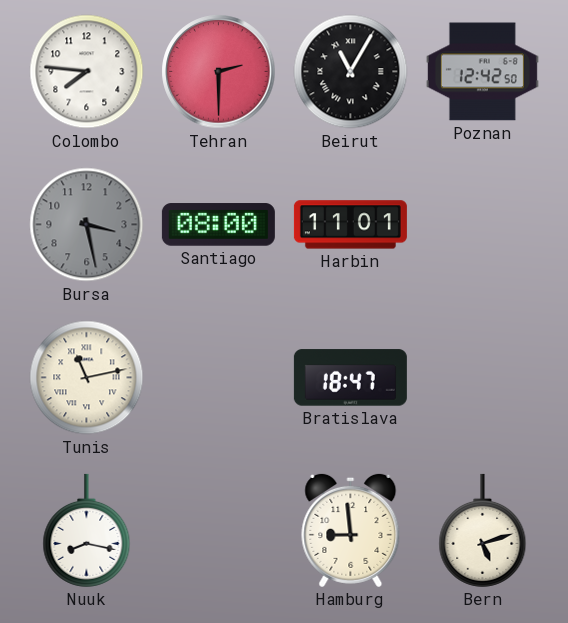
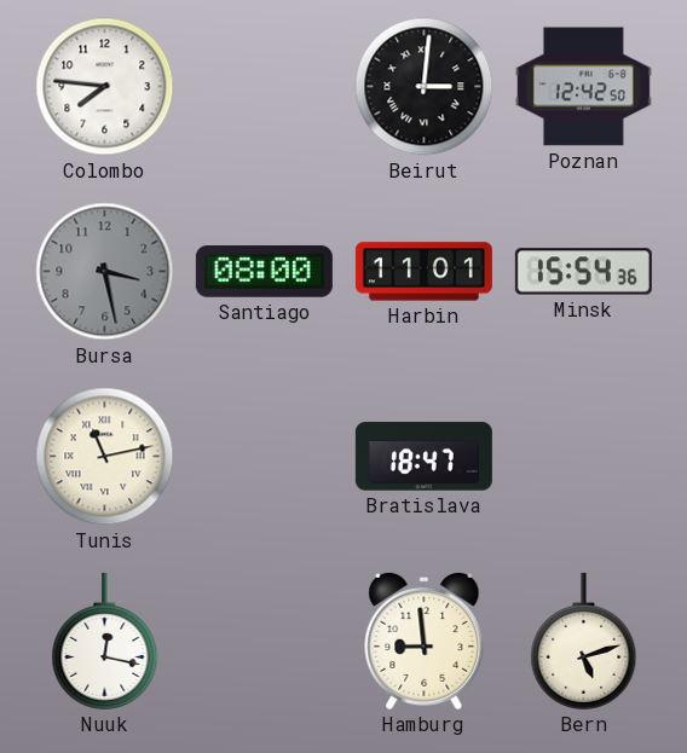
Tehran: 2:30 -> none (219, 72)
Beirut: 11:05 -> 3:01 (425, 87)
Minsk: none -> 15:54 (583, 272)
Nuuk: 8:17 -> 12:17 (105, 641)
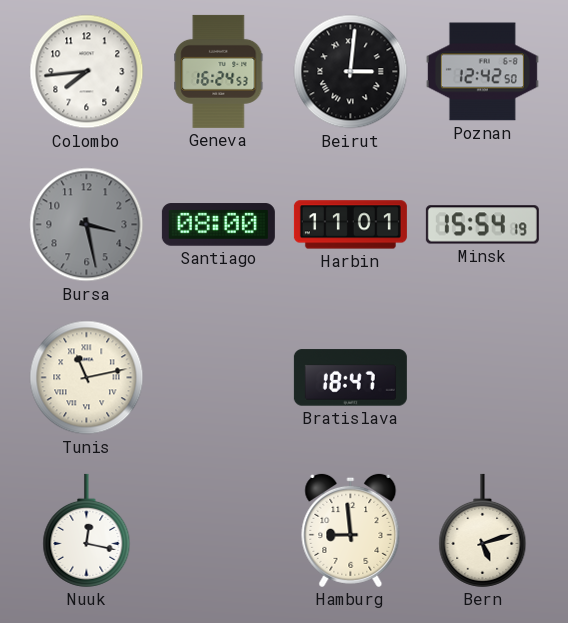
Colombo: 7:46 -> 7:44 (87, 72)
Geneva: none -> 16:24 (219, 71)
Minsk: 15:54:36 -> 15:54:19 (482, 225)
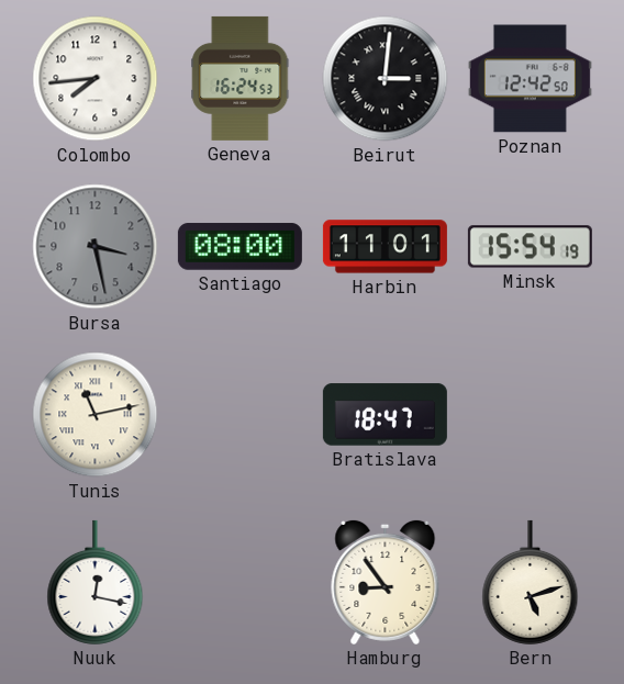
Hamburg: 8:59 -> 8:54 (386, 582)
